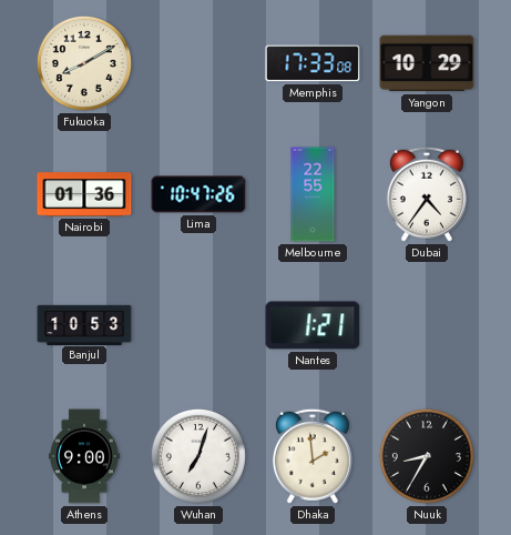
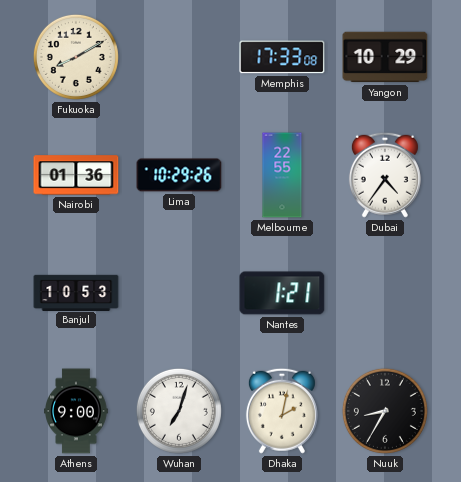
Lima: 10:47 -> 10:29 (179, 175)
Dhaka: 1:59 -> 2:02 (282, 411)
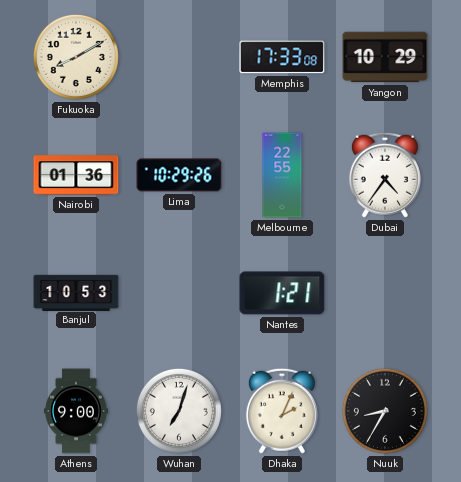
Dhaka: 2:02 -> 2:04 (282, 411)
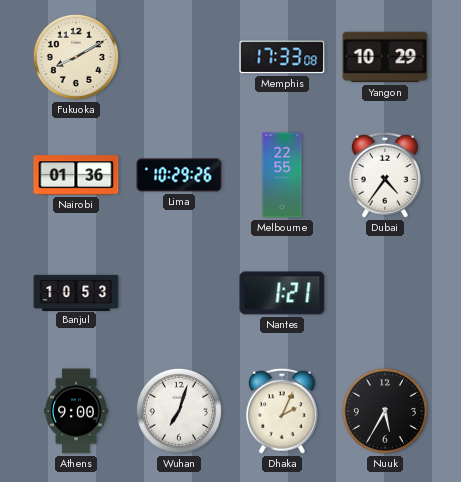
Nuuk: 8:35 -> 5:35 (385, 411)
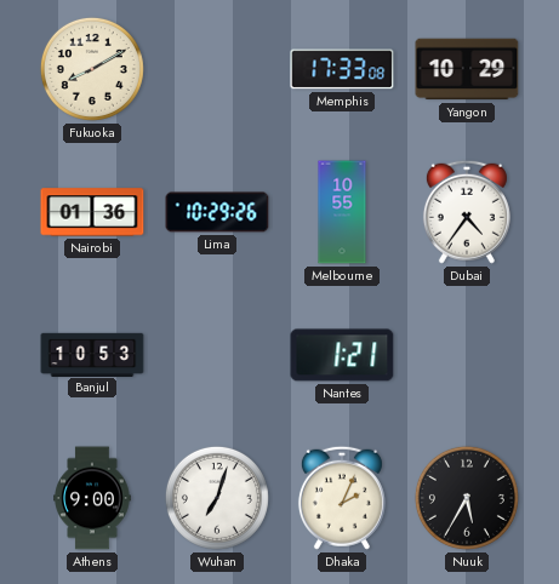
Melbourne: 22:55 -> 10:55 (342, 212)
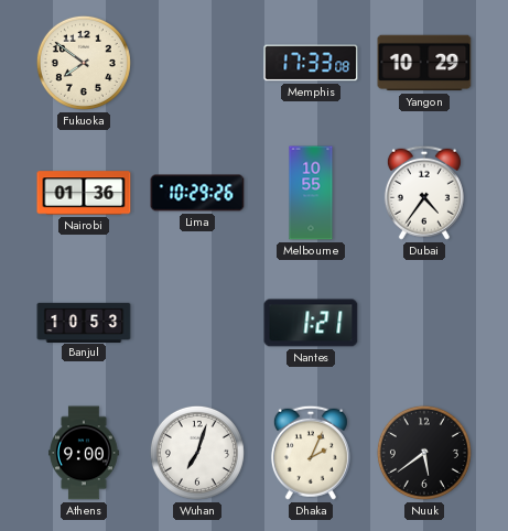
Fukuoka: 8:10 -> 7:51 (84, 63)
Nuuk: 5:35 -> 5:39 (424, 453)
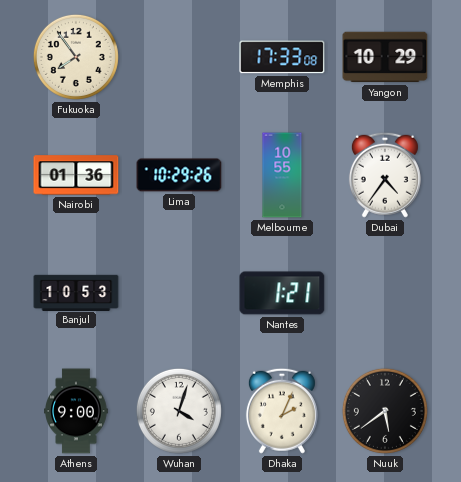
Fukuoka: 7:51 -> 7:54 (76, 57)
Wuhan: 7:03 -> 4:03 (179, 411)
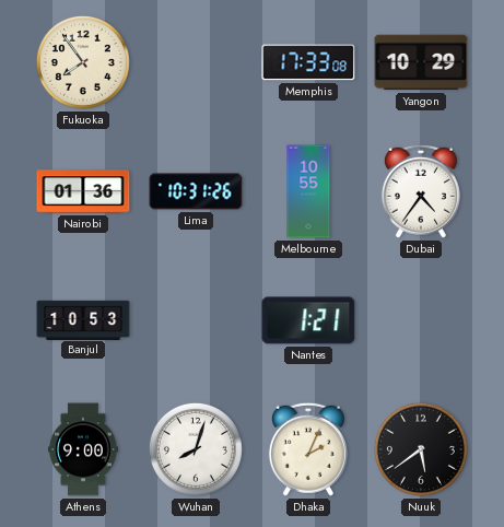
Lima: 10:29 -> 10:31 (196, 191)
Wuhan: 4:03 -> 8:03 (196, 449)
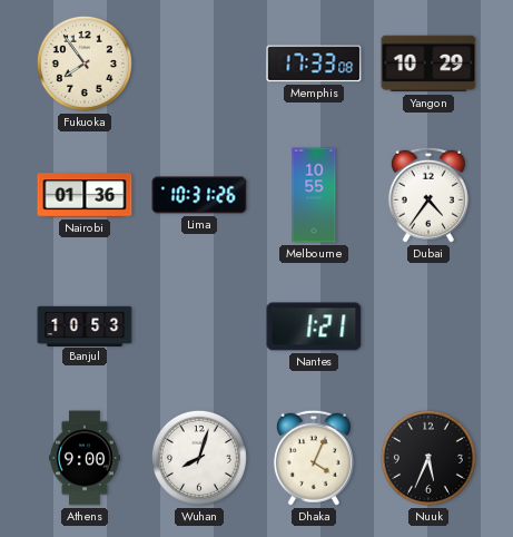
Dhaka: 2:04 -> 4:04 (314, 458)
Nuuk: 5:39 -> 5:34 (428, 458)
